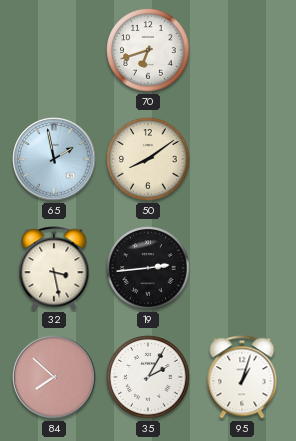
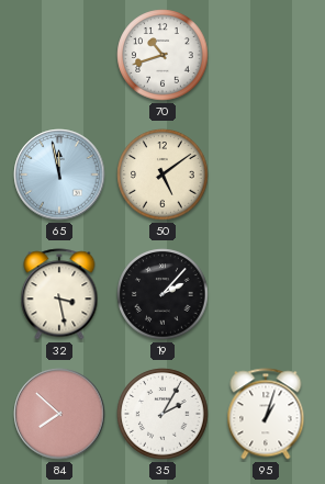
70: 6:42 -> 10:42 (162, 55)
65: 1:58 -> 11:58 (59, 175)
50: 8:09 -> 5:09 (162, 175)
19: 2:44 -> 2:07 (162, 294)
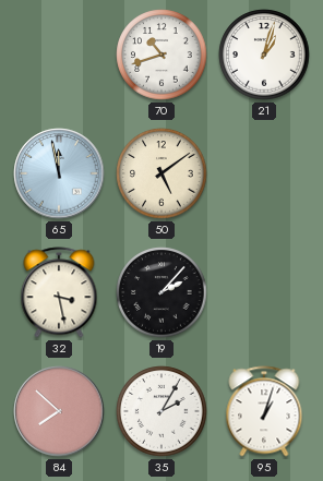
21: none -> 1:03 (264, 55)
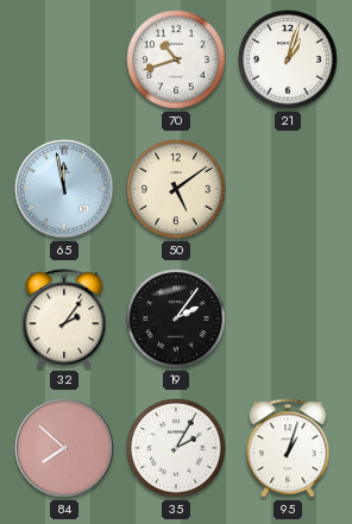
32: 3:28 -> 2:06 (64, 318)
19: 2:07 -> 2:06 (176, 318)
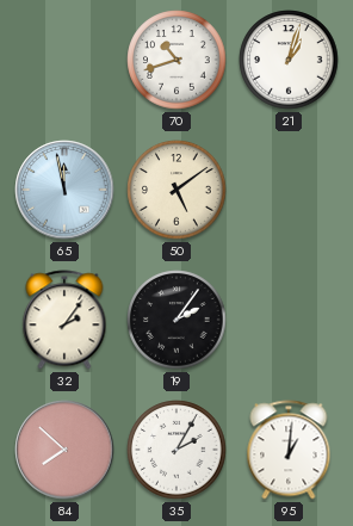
95: 1:03 -> 1:01 (289, 450)
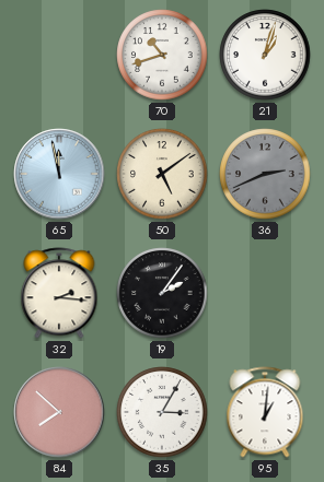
36: none -> 2:41 (265, 174)
32: 2:06 -> 2:16 (59, 293)
35: 2:05 -> 3:05 (162, 412)
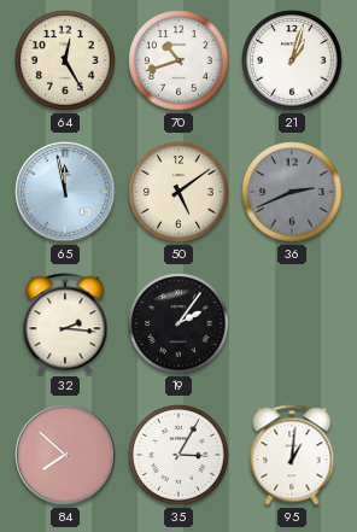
64: none -> 12:25 (65, 60)
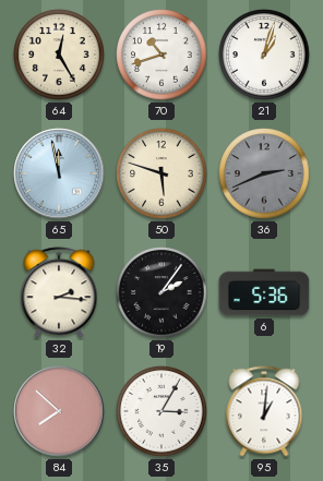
50: 5:09 -> 5:48 (161, 173)
6: none -> 5:36 (264, 292)
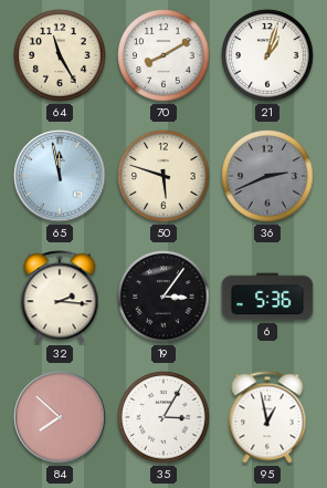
64: 12:25 -> 11:25 (60, 55)
70: 10:42 -> 8:10 (163, 55)
19: 2:06 -> 3:06 (163, 297)
95: 1:01 -> 12:58 (267, 417)
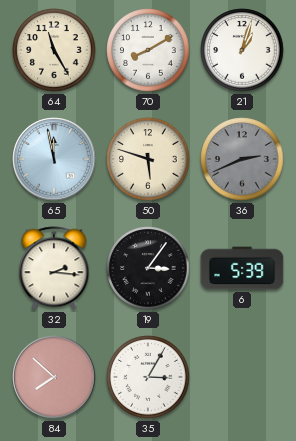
6: 5:36 -> 5:39 (242, 268)
95: 12:58 -> none (267, 417)
